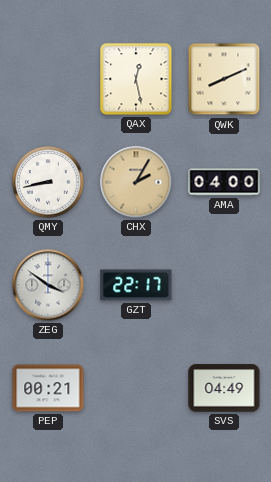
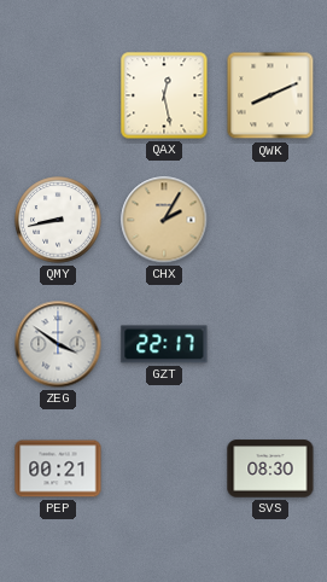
AMA: 04:00 -> none (224, 182)
SVS: 04:49 -> 08:30 (270, 468)
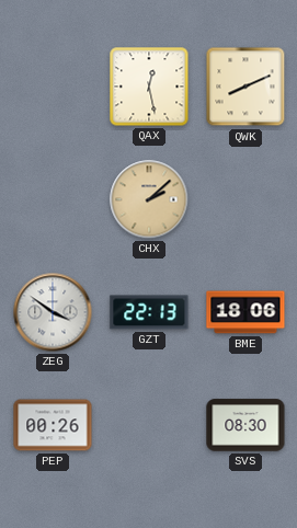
QMY: 8:43 -> none (58, 220)
CHX: 2:05 -> 2:08 (149, 199)
GZT: 22:17 -> 22:13 (149, 312)
BME: none -> 18:06 (245, 312)
PEP: 00:21 -> 00:26 (53, 425)
